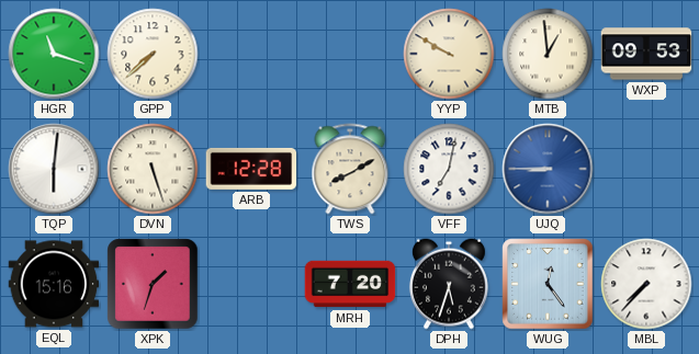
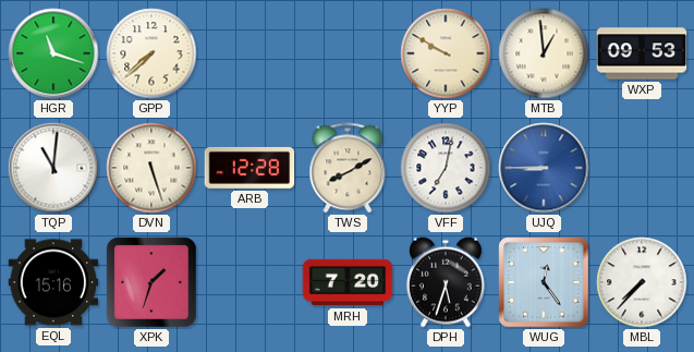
TQP: 6:01 -> 11:01 (53, 168)
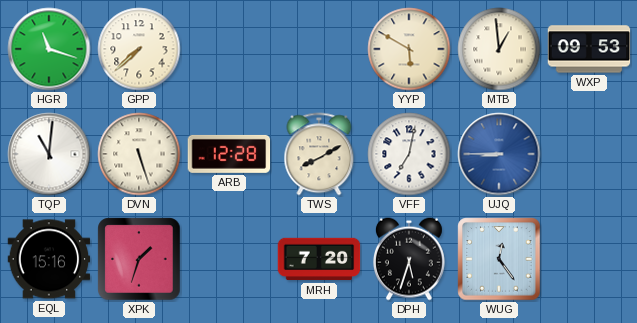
YYP: 9:50 -> 5:50 (409, 49)
MBL: 7:37 -> none (642, 282)
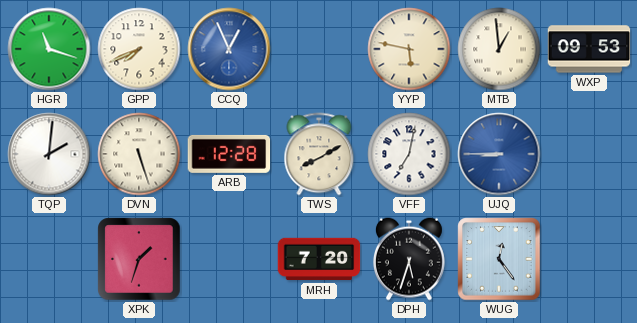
GPP: 7:38 -> 7:41 (139, 49)
CCQ: none -> 12:56 (229, 49)
YYP: 5:50 -> 5:47 (409, 49)
TQP: 11:01 -> 2:01 (49, 154)
EQL: 15:16 -> none (49, 259)
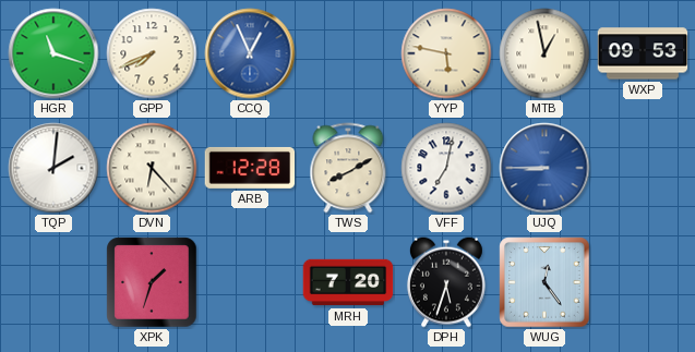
MTB: 12:59 -> 12:58 (544, 53)
DVN: 5:27 -> 6:23 (152, 168)
